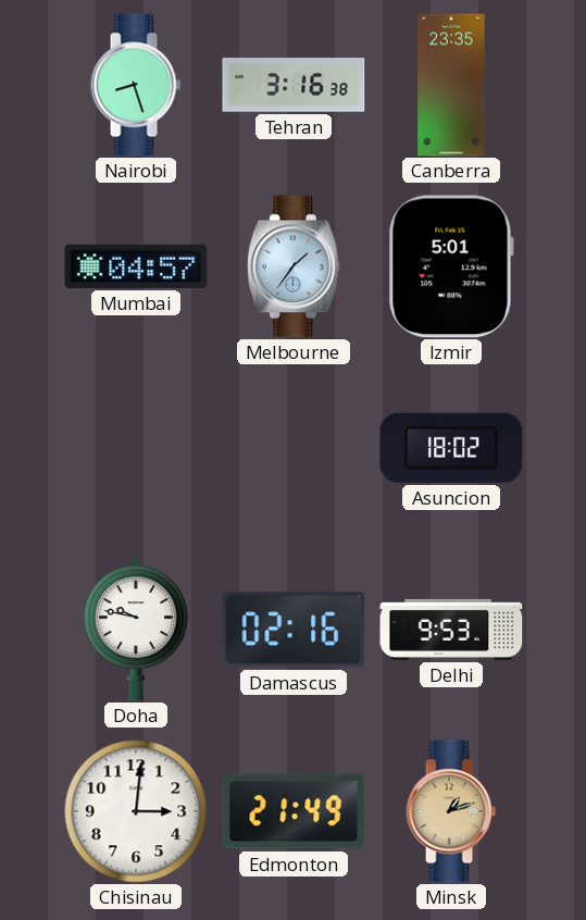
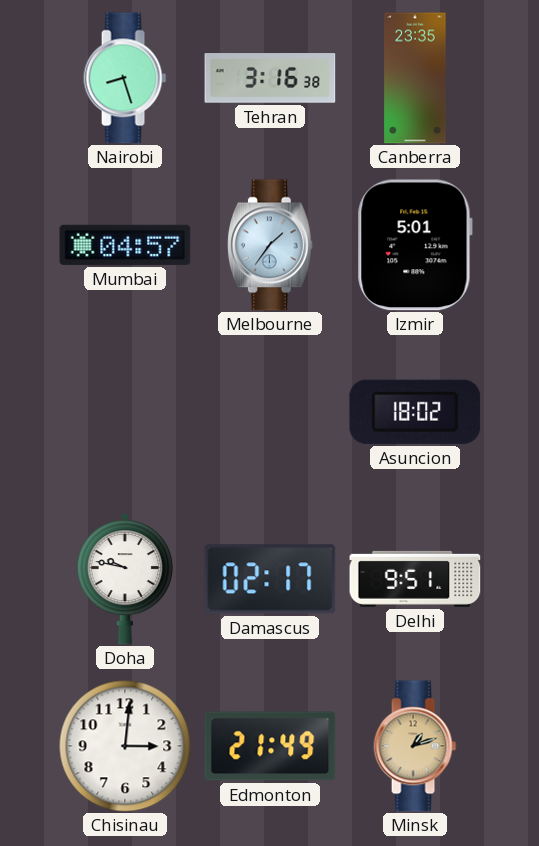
Damascus: 02:16 -> 02:17 (270, 579)
Delhi: 9:53 -> 9:51 (415, 579)
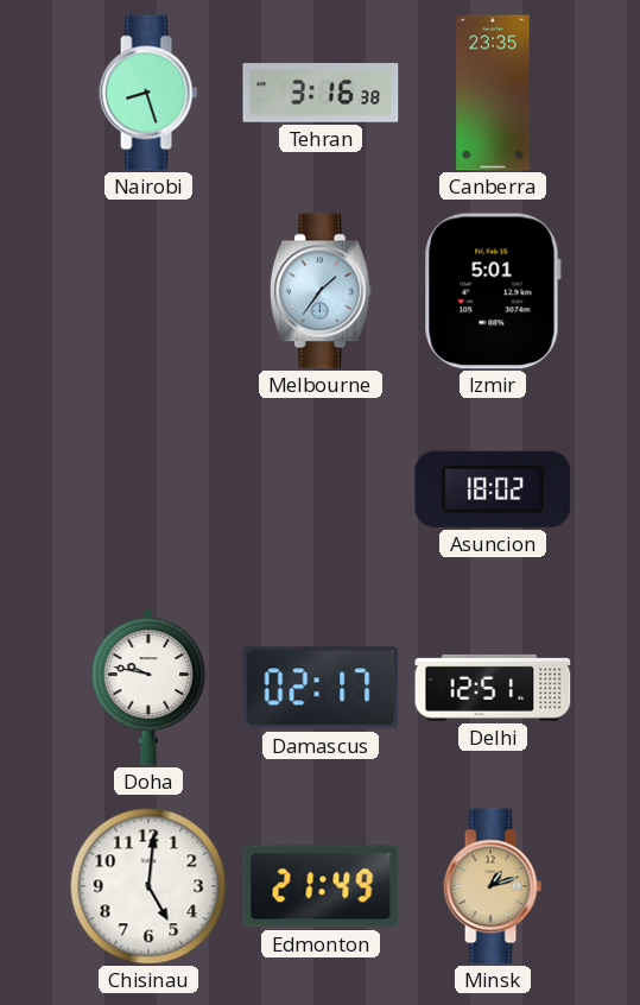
Mumbai: 04:57 -> none (125, 245)
Delhi: 9:51 -> 12:51 (493, 688)
Chisinau: 3:01 -> 5:01 (148, 886)
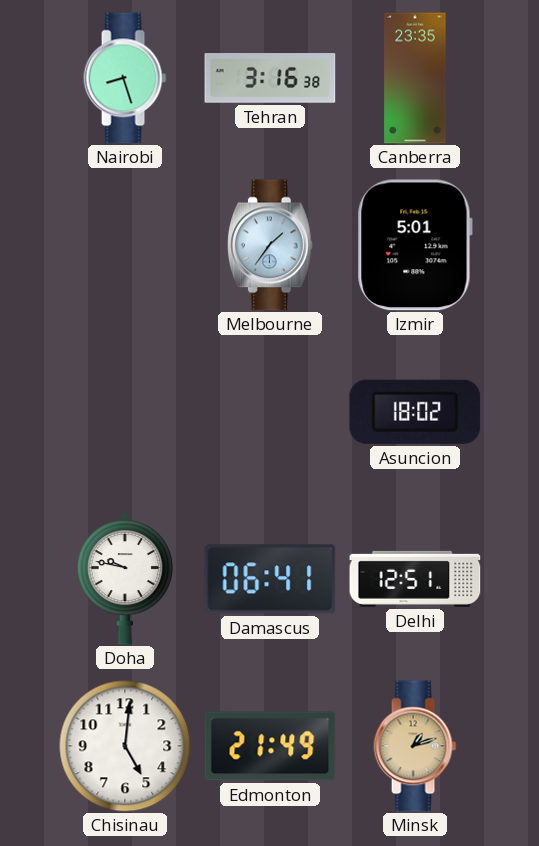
Damascus: 02:17 -> 06:41 (270, 579)
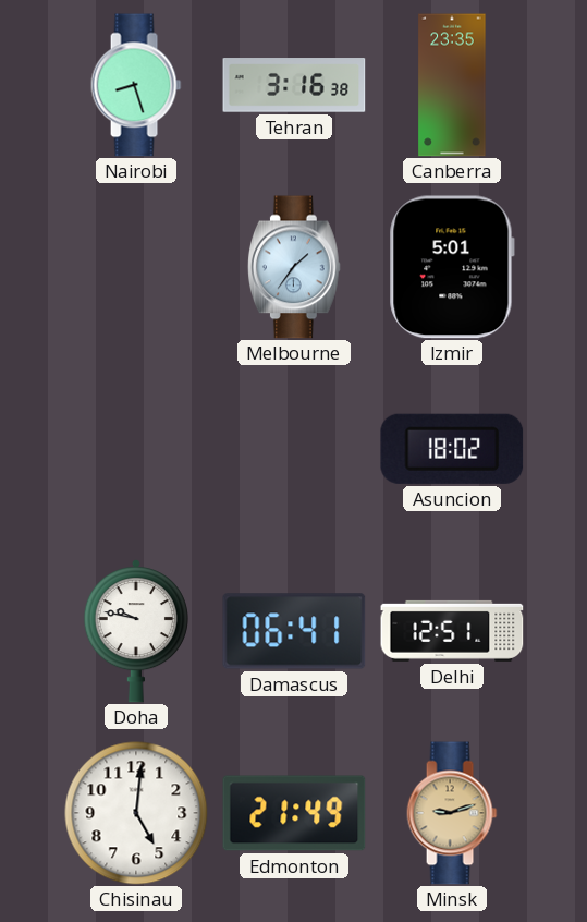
Minsk: 1:12 -> 9:12 (452, 813)
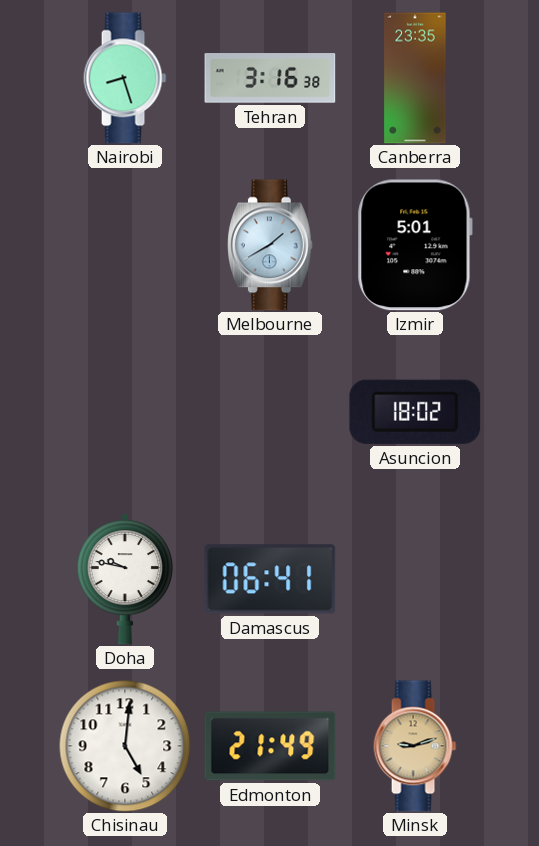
Melbourne: 1:36 -> 1:40 (270, 245)
Delhi: 12:51 -> none (452, 631)
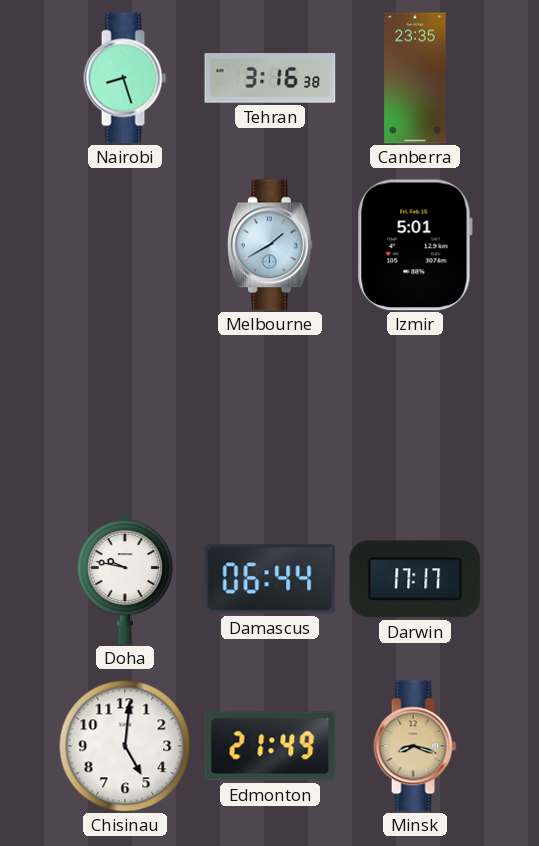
Asuncion: 18:02 -> none (415, 412)
Damascus: 06:41 -> 06:44 (270, 579)
Darwin: none -> 17:17 (415, 579)
Minsk: 9:12 -> 8:18 (415, 746)
